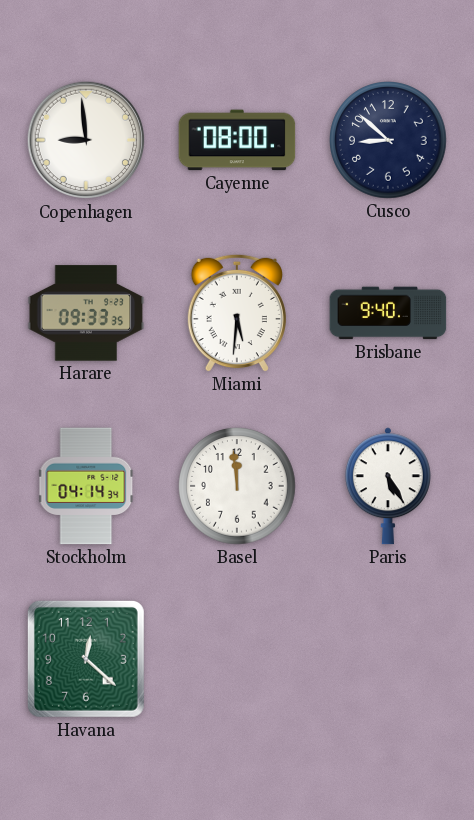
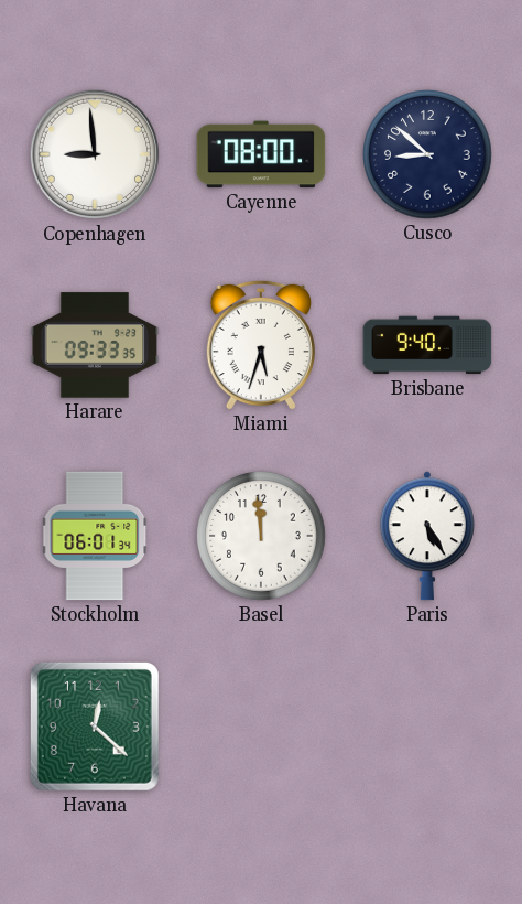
Miami: 5:31 -> 5:33 (261, 345)
Stockholm: 04:14 -> 06:01 (96, 536)
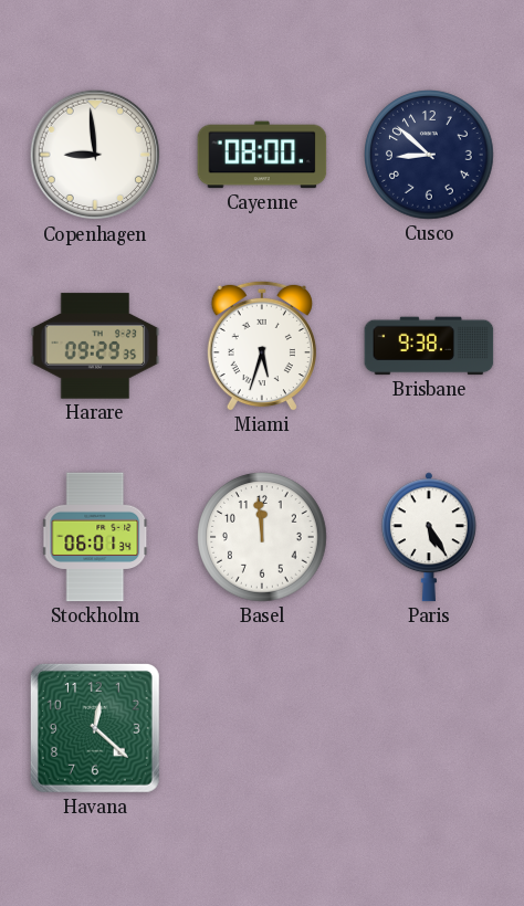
Harare: 09:33 -> 09:29 (95, 346)
Brisbane: 9:40 -> 9:38 (429, 346)
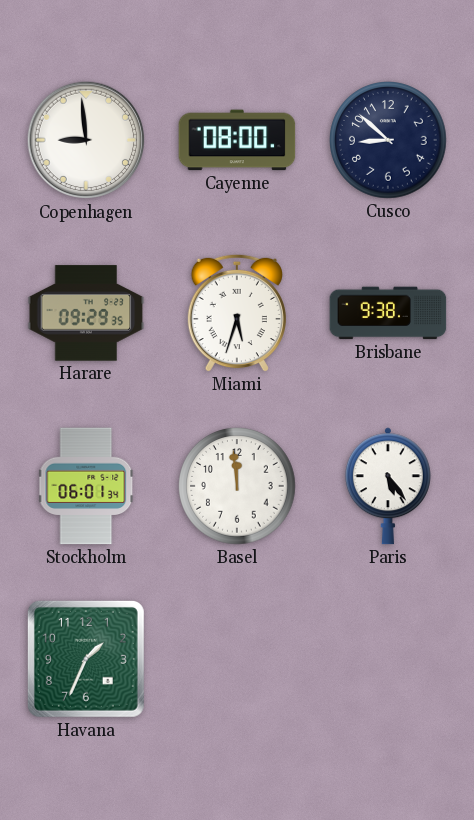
Paris: 5:25 -> 5:24 (388, 486)
Havana: 12:22 -> 1:34 (86, 659)
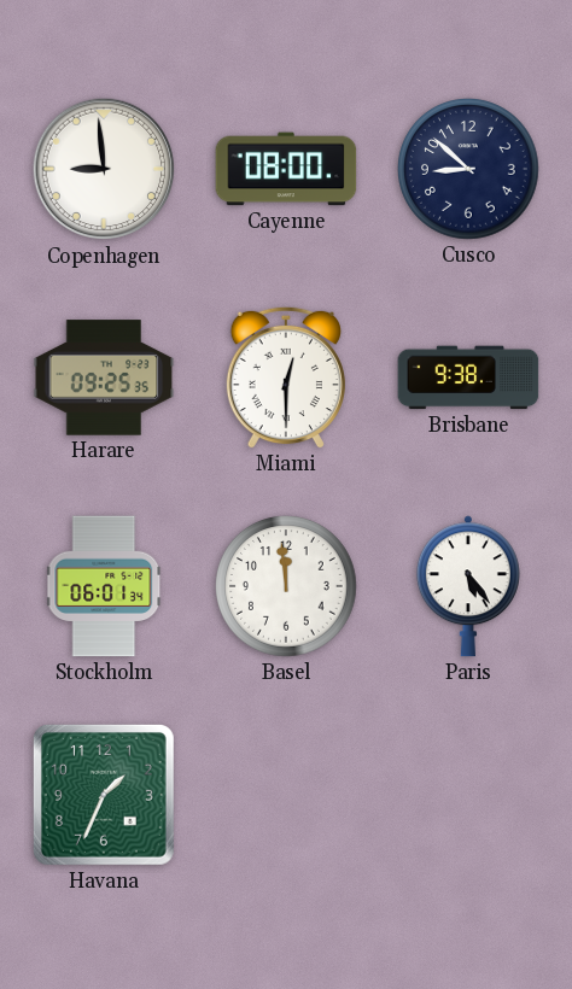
Harare: 09:29 -> 09:25 (104, 378)
Miami: 5:33 -> 12:30 (286, 378)
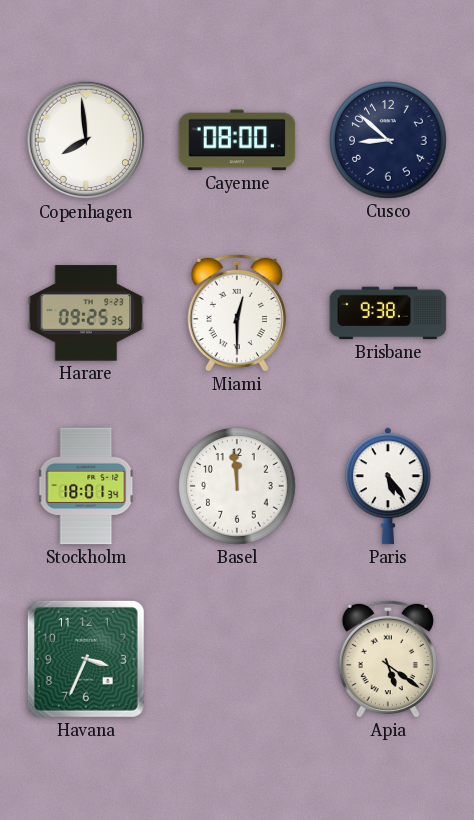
Copenhagen: 8:59 -> 7:59 (86, 140)
Stockholm: 06:01 -> 18:01 (87, 486)
Havana: 1:34 -> 3:34 (86, 659)
Apia: none -> 5:21 (388, 659)
